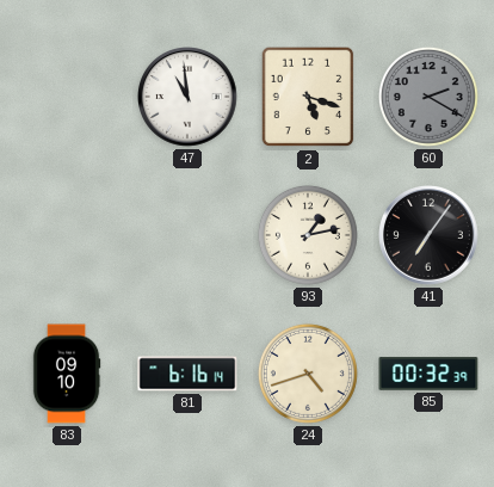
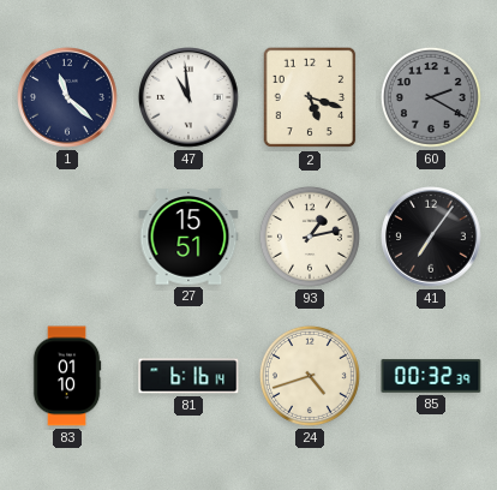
1: none -> 11:22 (68, 97)
27: none -> 15:51 (188, 237)
83: 09:10 -> 01:10 (67, 376)
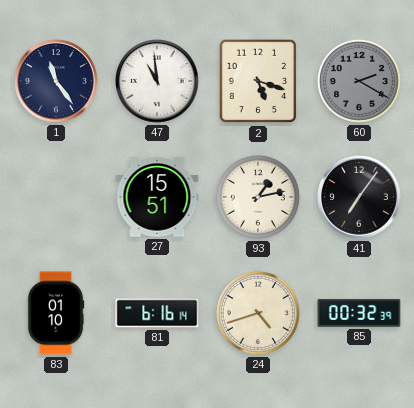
1: 11:22 -> 11:24 (57, 81)
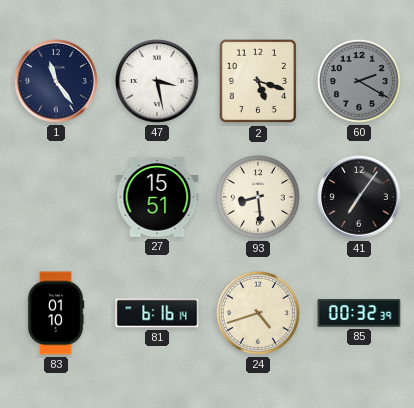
47: 10:59 -> 3:28 (158, 81)
93: 1:13 -> 8:29 (258, 197)
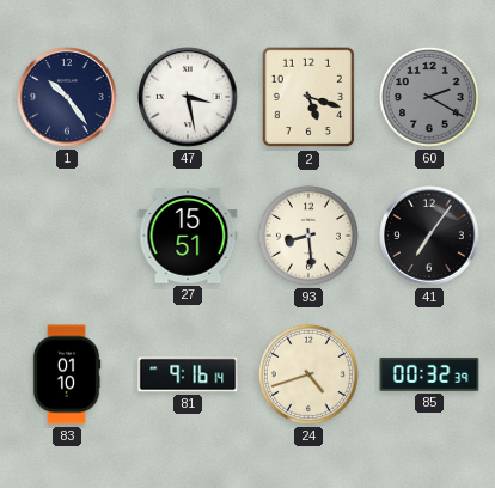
1: 11:24 -> 10:24 (68, 97)
81: 6:16 -> 9:16 (188, 374)
